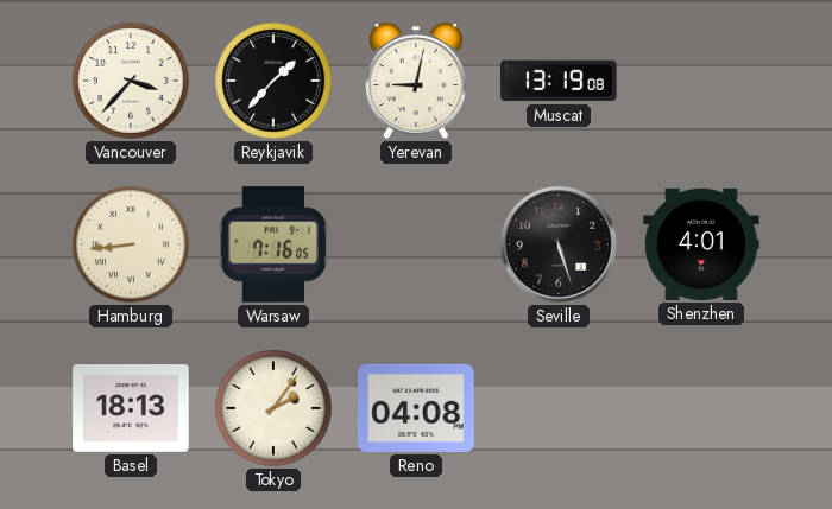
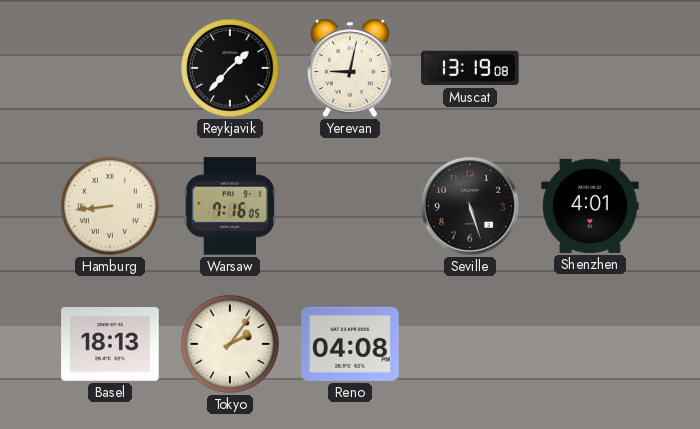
Vancouver: 3:37 -> none (131, 81)
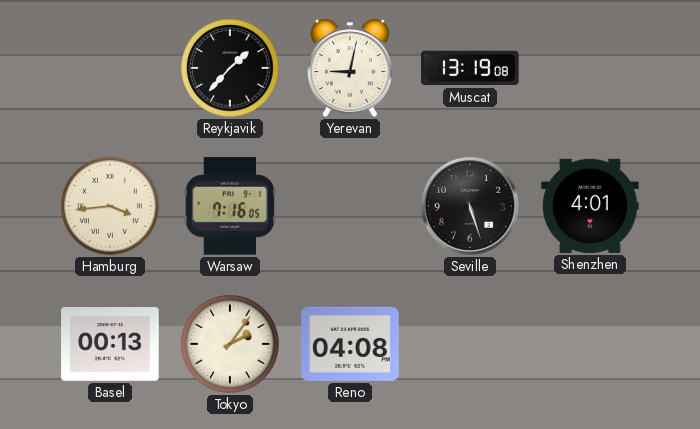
Hamburg: 8:44 -> 3:44 (110, 206)
Basel: 18:13 -> 00:13 (110, 344)
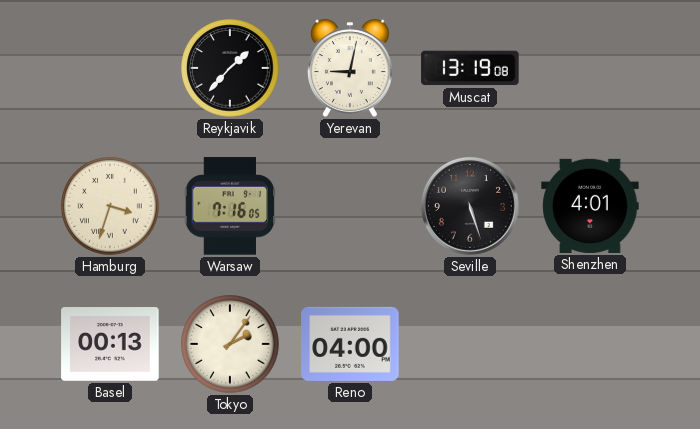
Hamburg: 3:44 -> 3:33 (110, 206)
Reno: 04:08 -> 04:00 (350, 344)
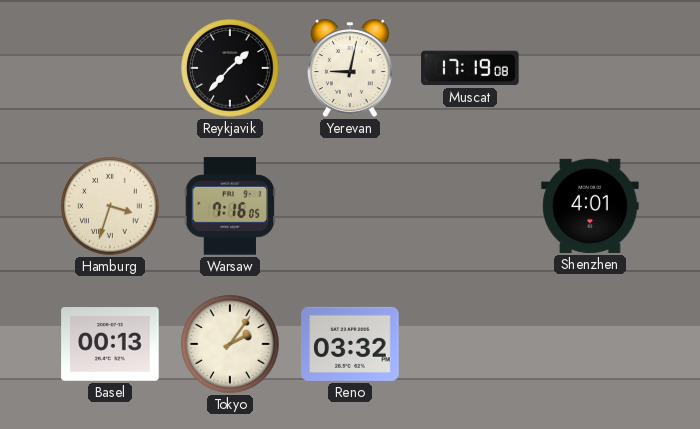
Muscat: 13:19 -> 17:19 (470, 68)
Seville: 5:27 -> none (470, 206)
Reno: 04:00 -> 03:32 (350, 344)
